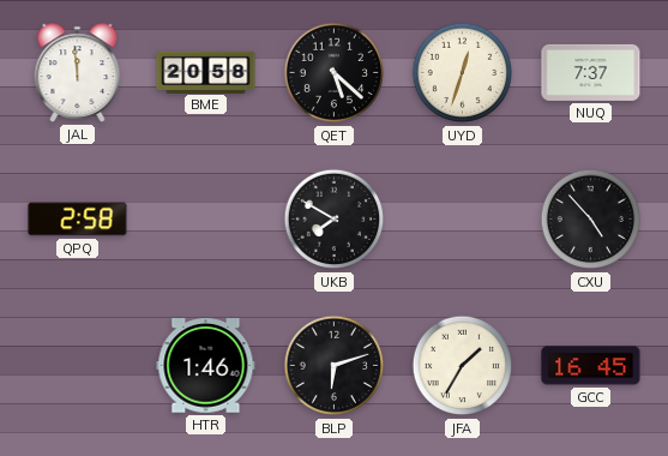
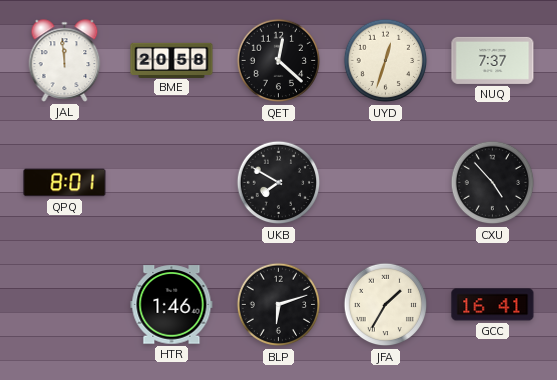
QET: 5:22 -> 12:22 (279, 61)
QPQ: 2:58 -> 8:01 (65, 183)
GCC: 16:45 -> 16:41 (493, 305)
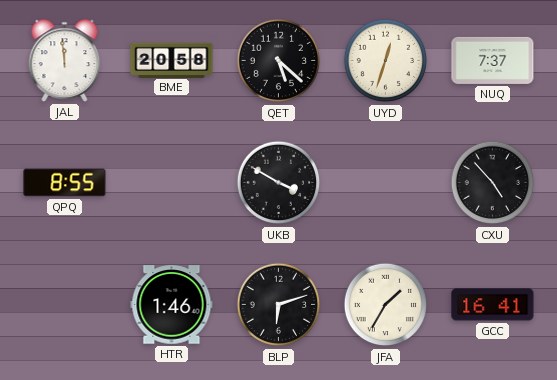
QET: 12:22 -> 5:22 (279, 61)
QPQ: 8:01 -> 8:55 (65, 183)
UKB: 7:50 -> 3:50 (279, 183)
